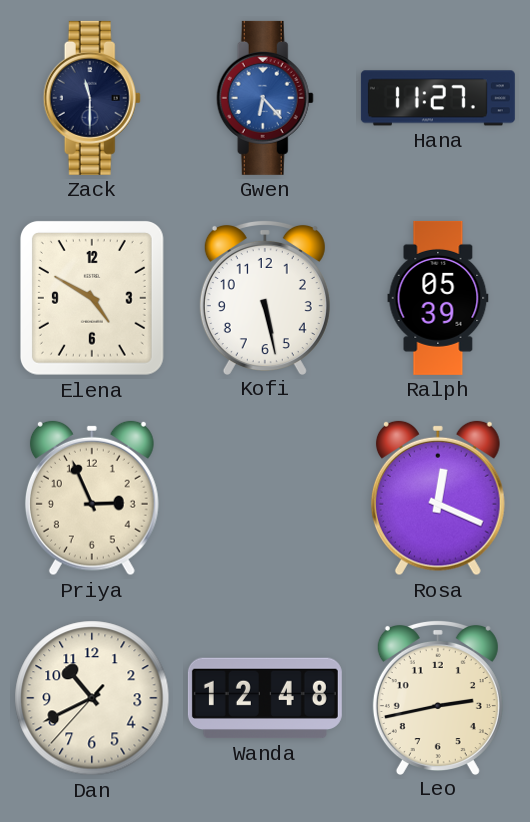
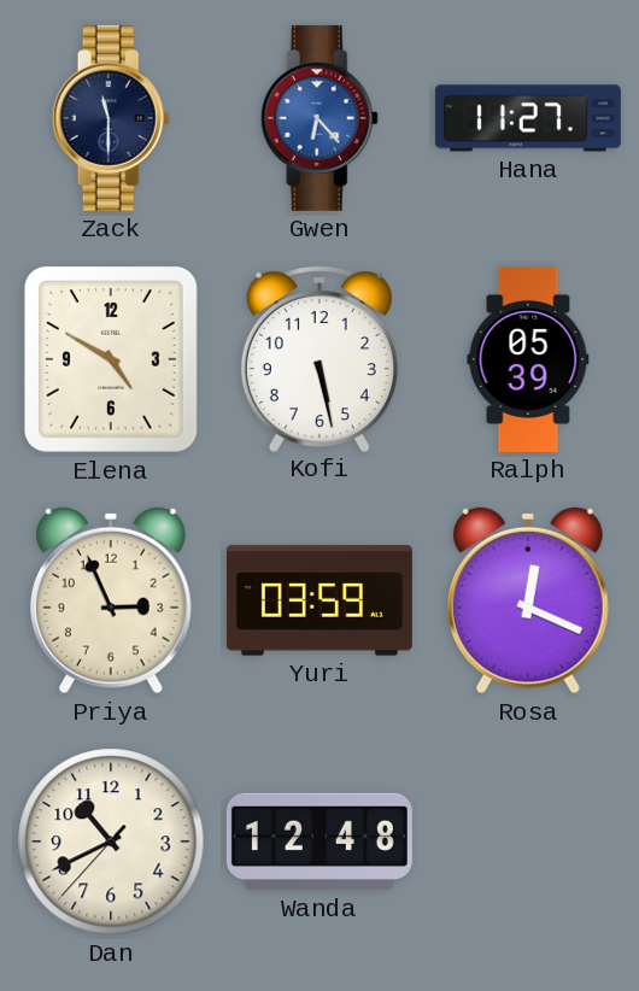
Yuri: none -> 03:59 (319, 600)
Leo: 2:43 -> none (438, 697)
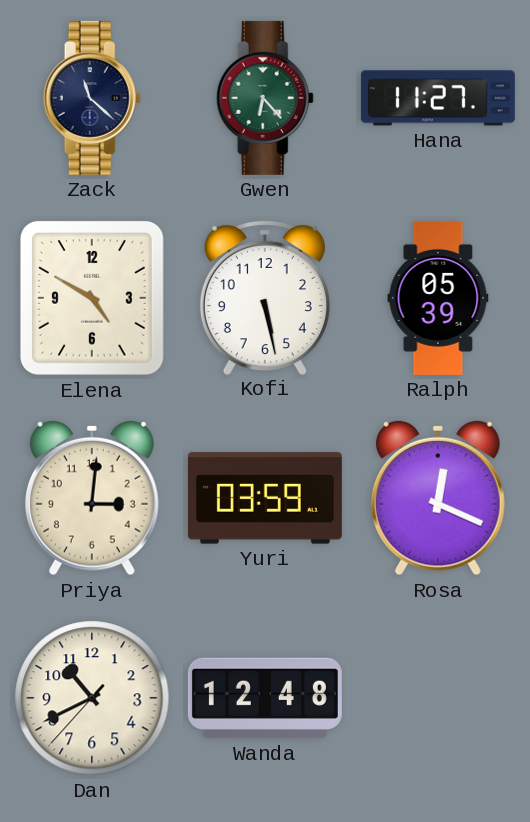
Zack: 11:30 -> 11:22 (92, 98)
Gwen dial: blue -> green (265, 98)
Priya: 2:56 -> 3:01 (92, 498)
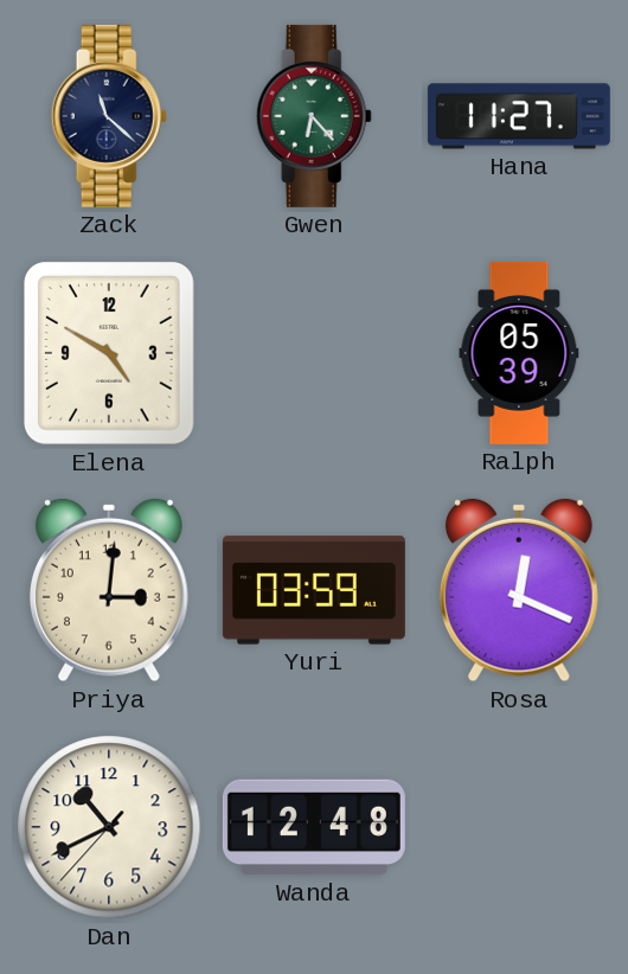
Kofi: 5:28 -> none (265, 297)
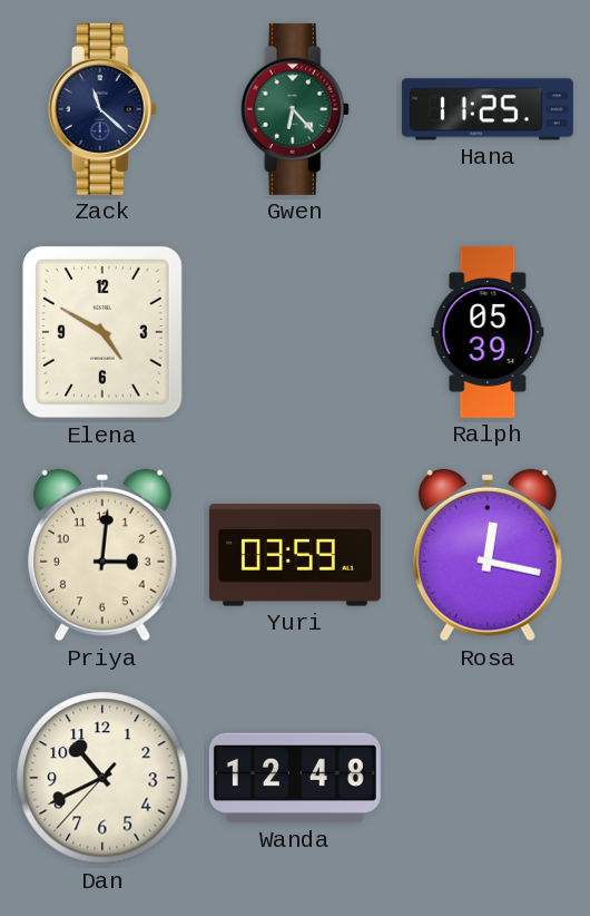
Hana: 11:27 -> 11:25 (488, 109)
Rosa: 12:19 -> 12:17 (488, 555)
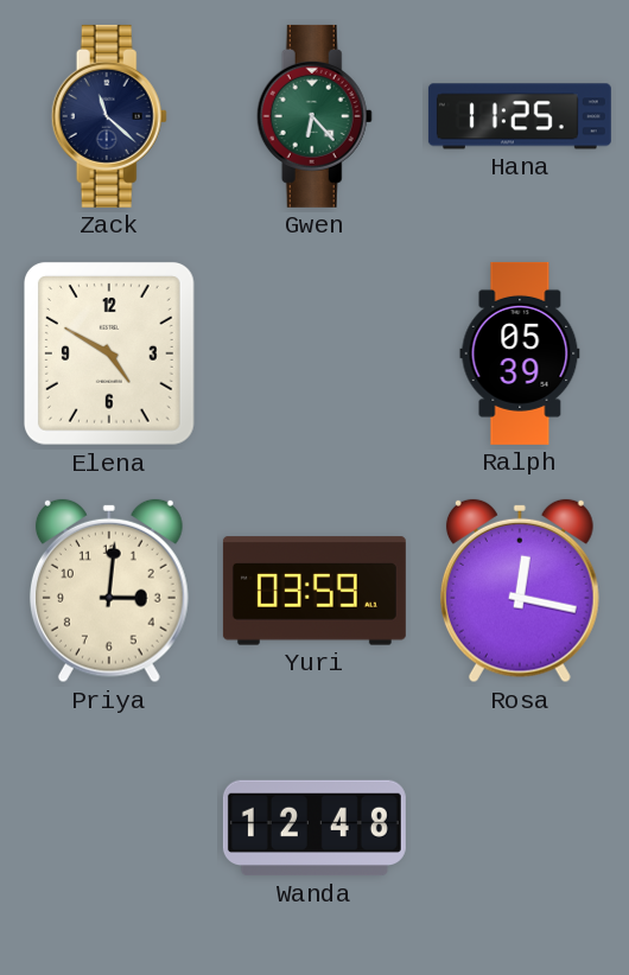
Dan: 10:40 -> none (102, 778)
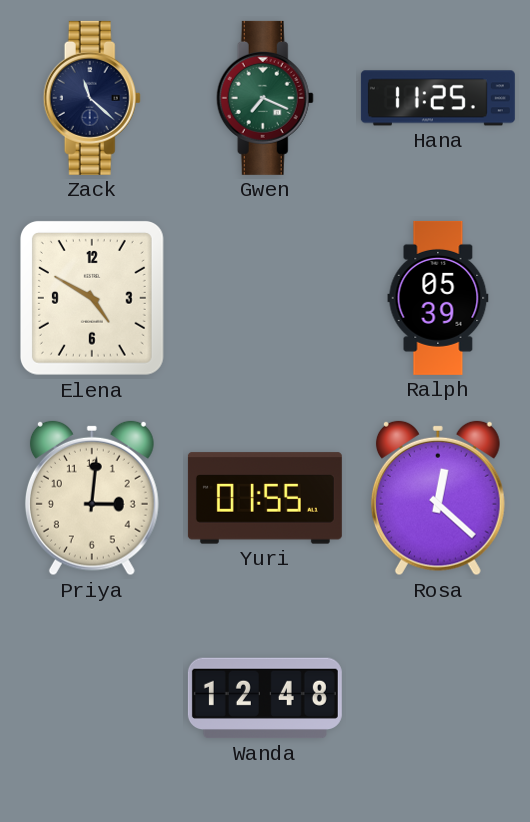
Gwen: 6:23 -> 7:19 (265, 98)
Yuri: 03:59 -> 01:55 (265, 498)
Rosa: 12:17 -> 12:22 (438, 498)
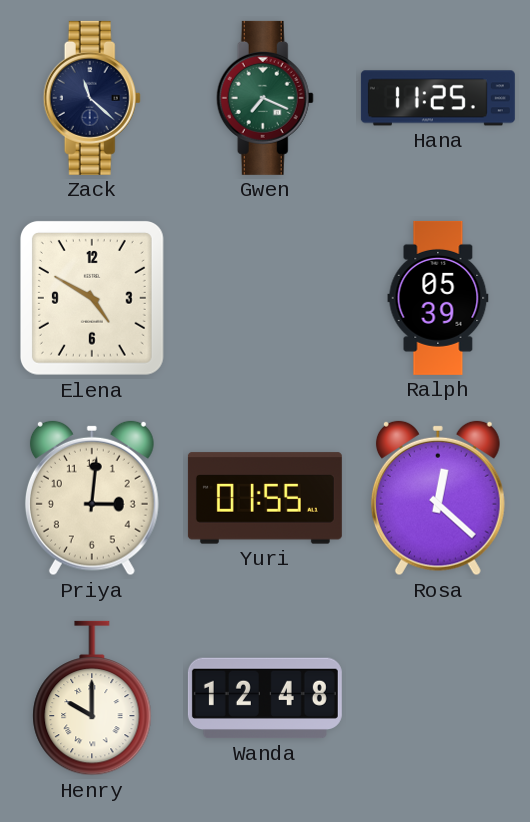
Henry: none -> 10:00 (92, 698)
